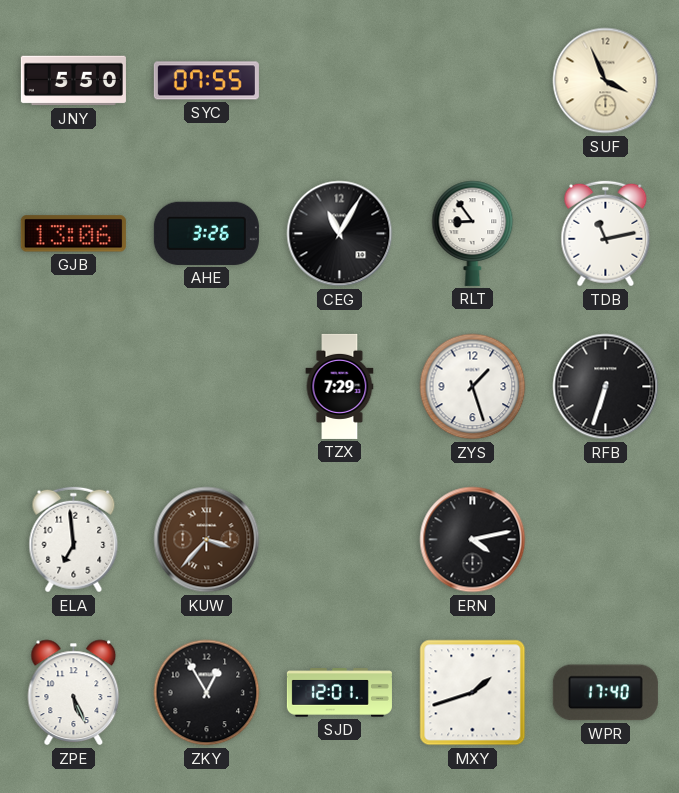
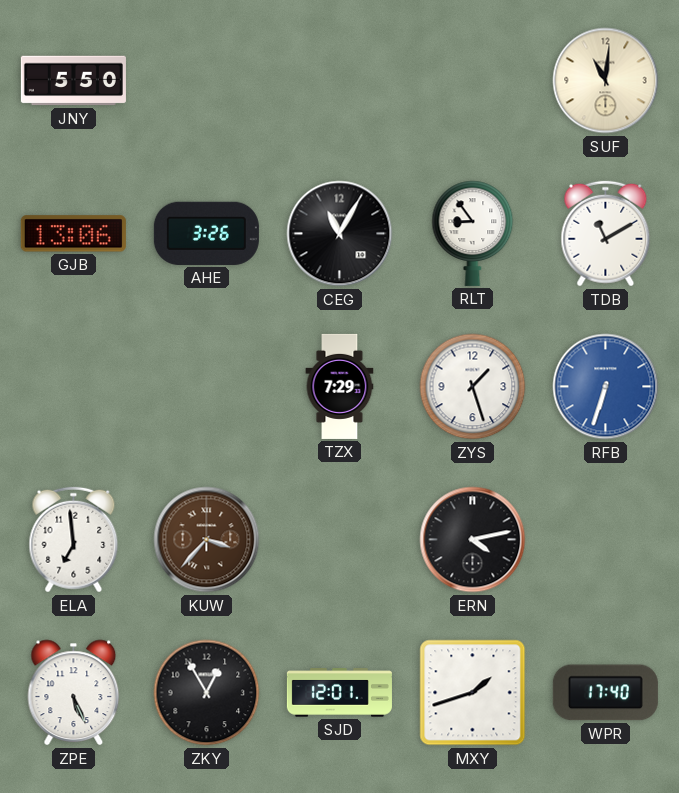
SYC: 07:55 -> none (206, 81)
SUF: 3:56 -> 11:01 (606, 81)
TDB: 11:13 -> 11:10 (606, 234)
RFB dial: black -> blue (606, 387)
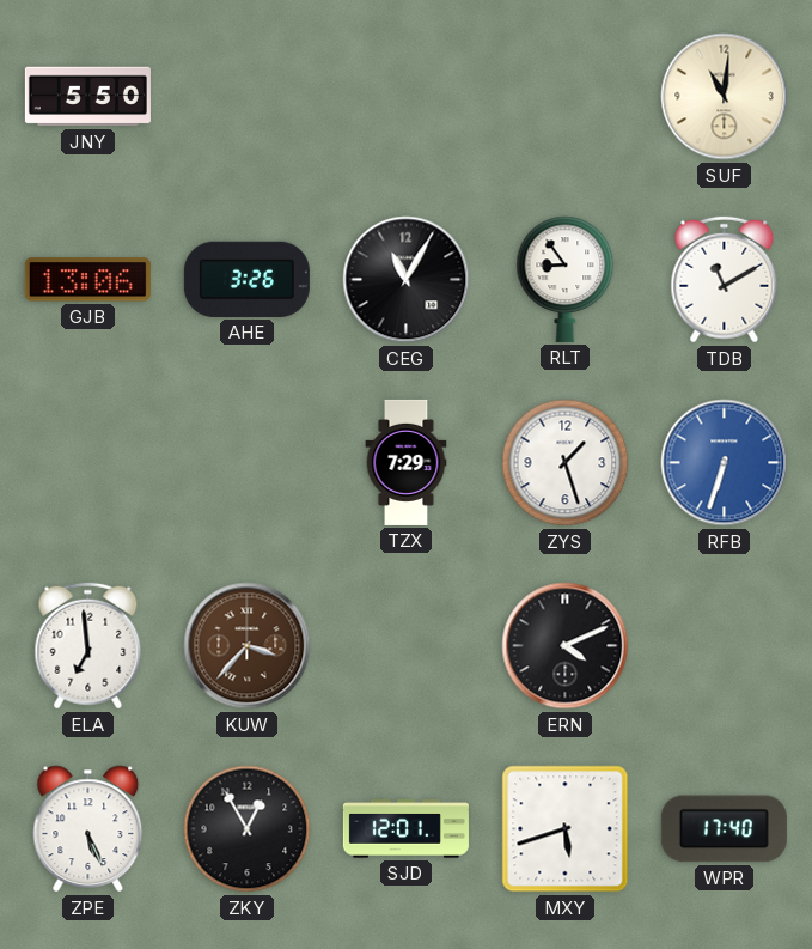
ERN: 4:13 -> 4:11 (566, 646)
MXY: 1:42 -> 5:42 (566, 829)
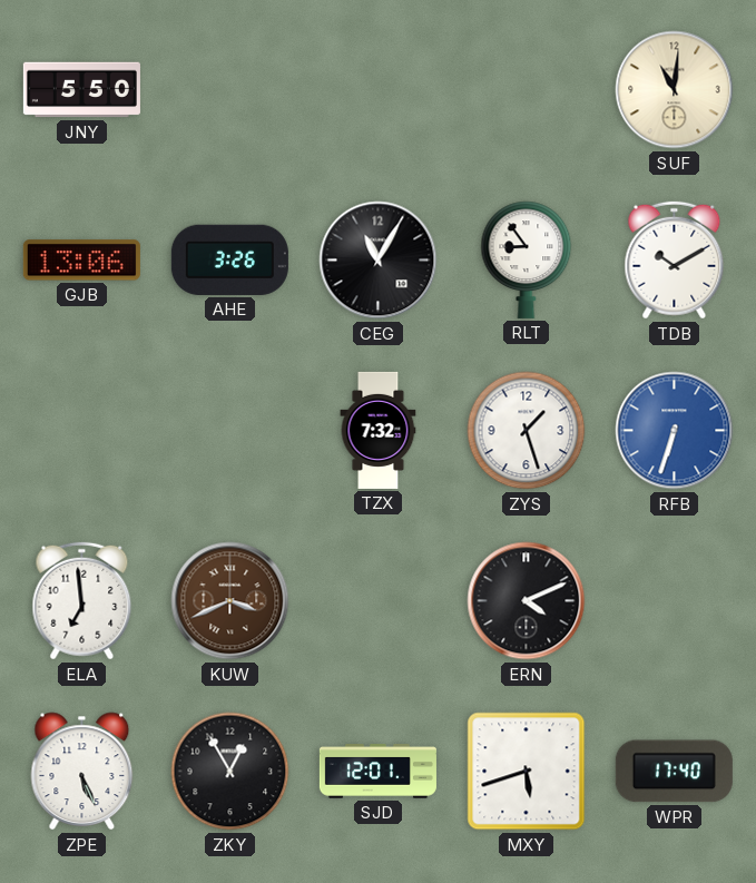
TDB: 11:10 -> 10:10 (675, 261)
TZX: 7:29 -> 7:32 (379, 430)
KUW: 3:37 -> 3:41 (230, 601)
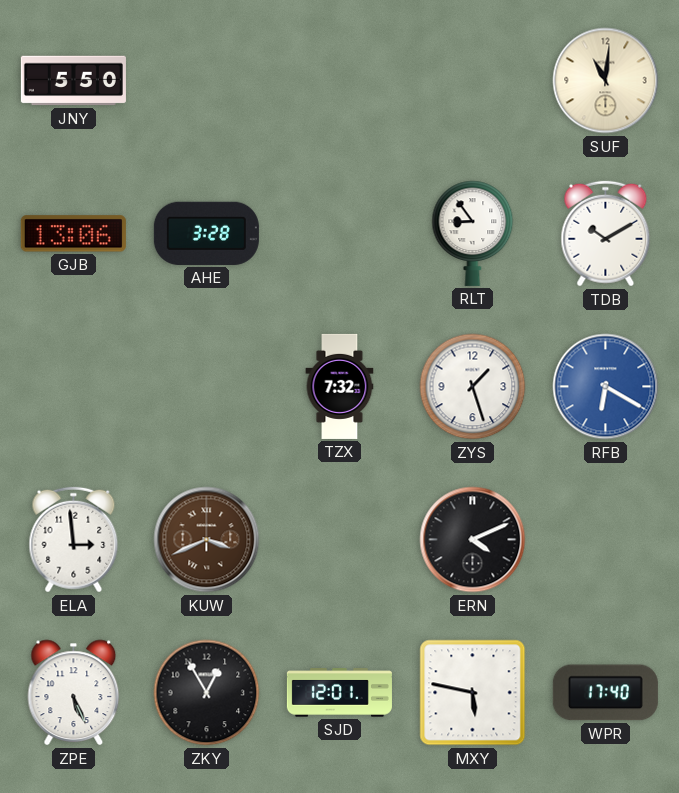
AHE: 3:26 -> 3:28 (206, 233)
CEG: 11:05 -> none (379, 261)
RFB: 6:33 -> 6:20 (606, 387)
ELA: 6:59 -> 2:59 (74, 540)
MXY: 5:42 -> 5:47 (473, 693)
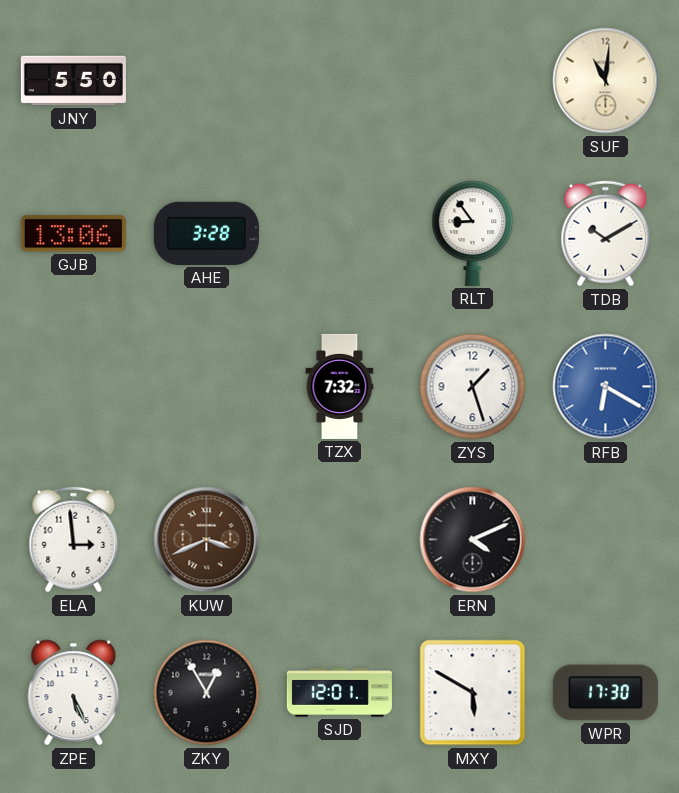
MXY: 5:47 -> 5:50 (473, 693)
WPR: 17:40 -> 17:30 (605, 693)
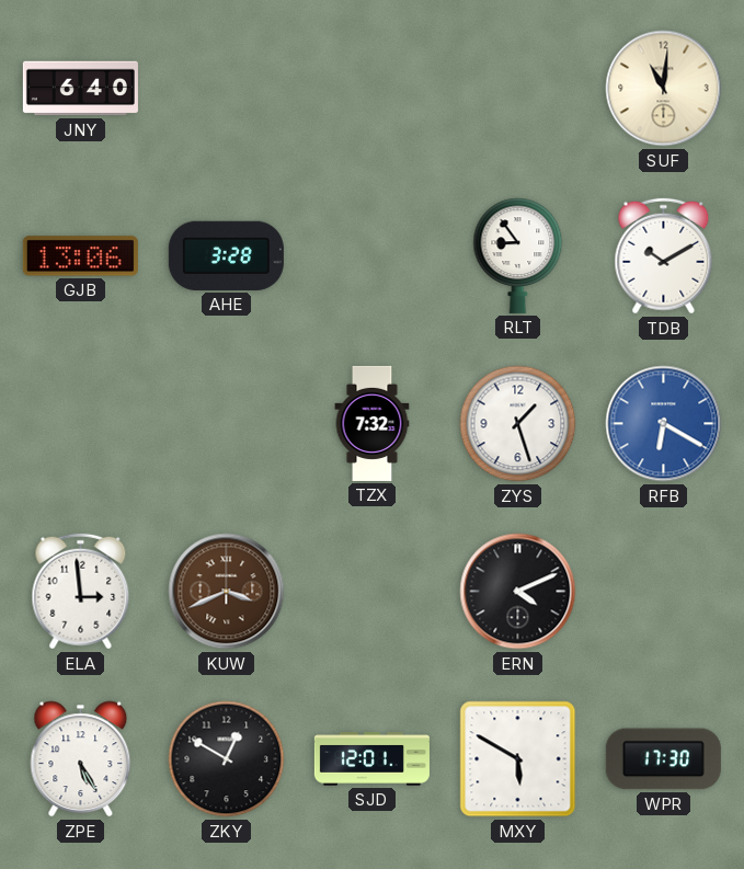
JNY: 5:50 -> 6:40 (80, 89)
ZPE: 5:26 -> 5:25 (81, 759)
ZKY: 12:55 -> 12:50 (227, 759)
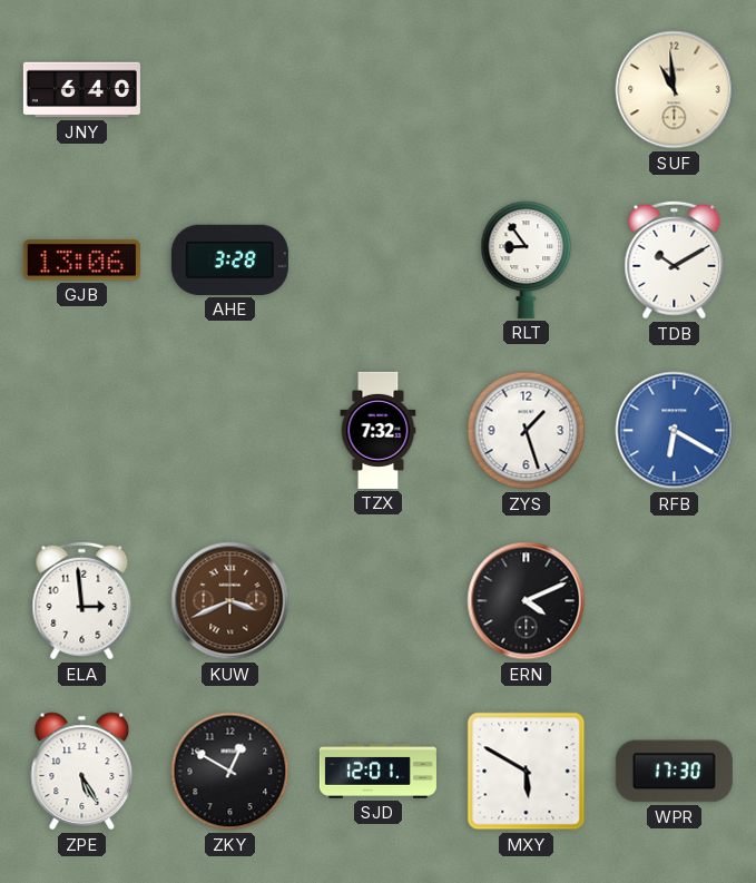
SUF: 11:01 -> 10:59 (675, 90)
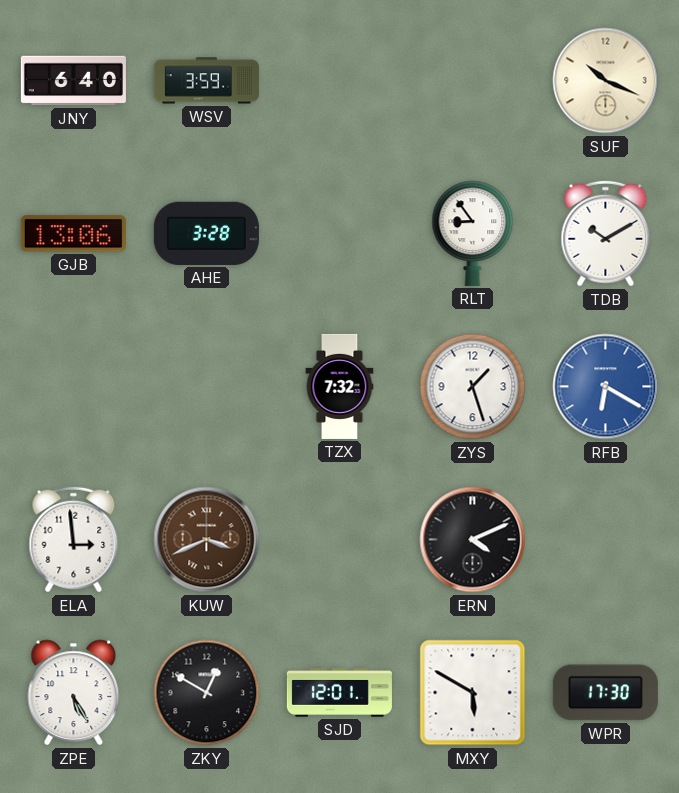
WSV: none -> 3:59 (206, 81)
SUF: 10:59 -> 10:19 (606, 81)
